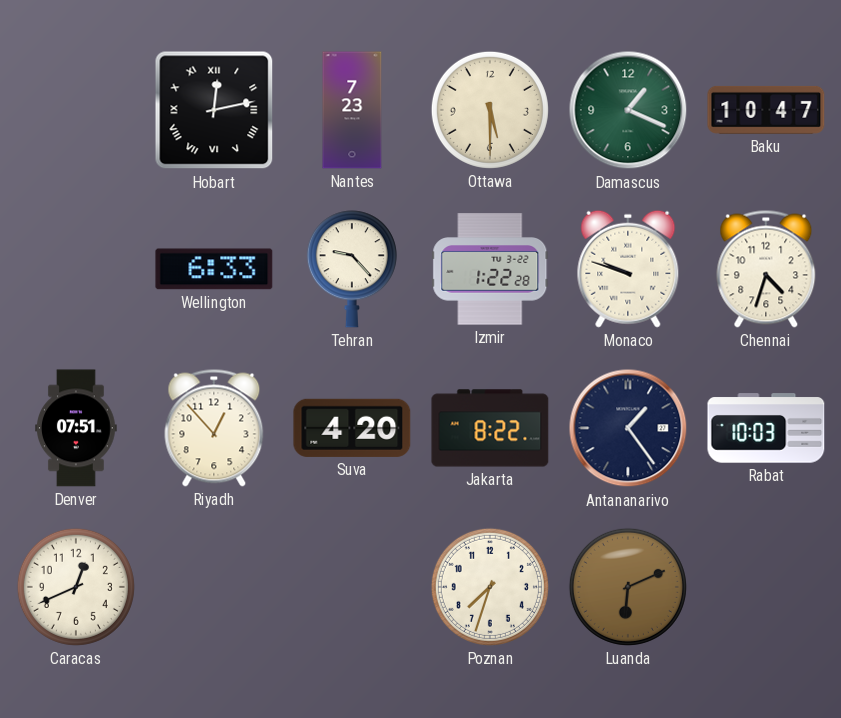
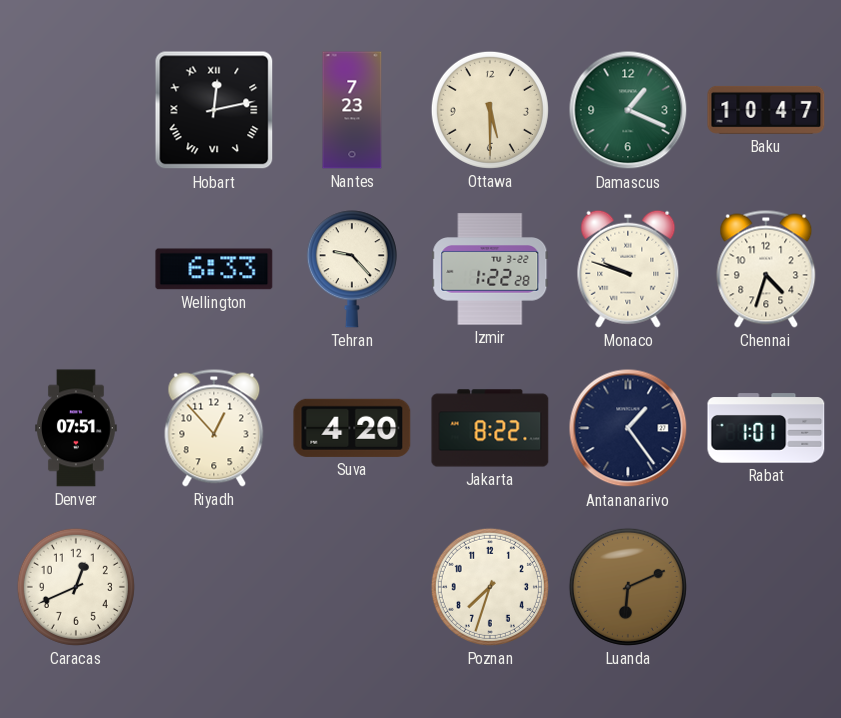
Rabat: 10:03 -> 1:01 (766, 428)
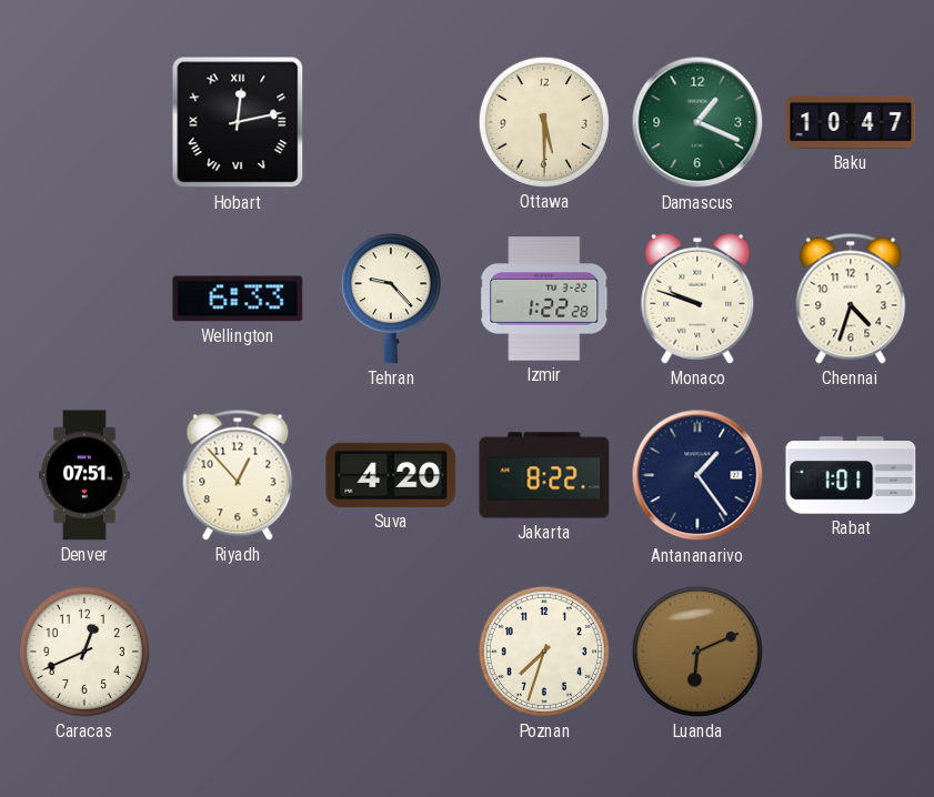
Nantes: 7:23 -> none (352, 110)
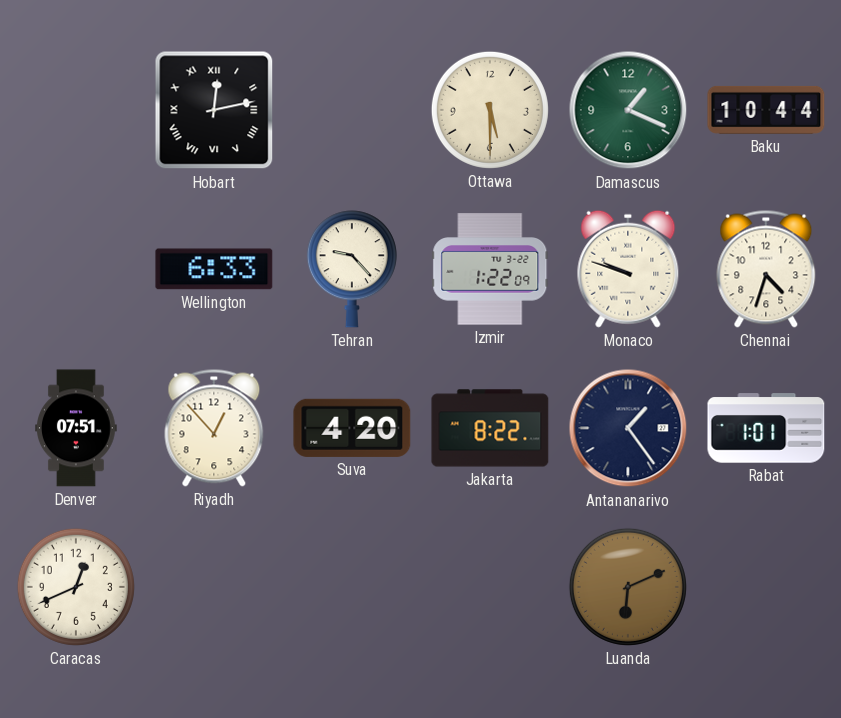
Baku: 10:47 -> 10:44 (766, 110)
Izmir: 1:22:28 -> 1:22:09 (490, 269)
Poznan: 7:33 -> none (544, 652)
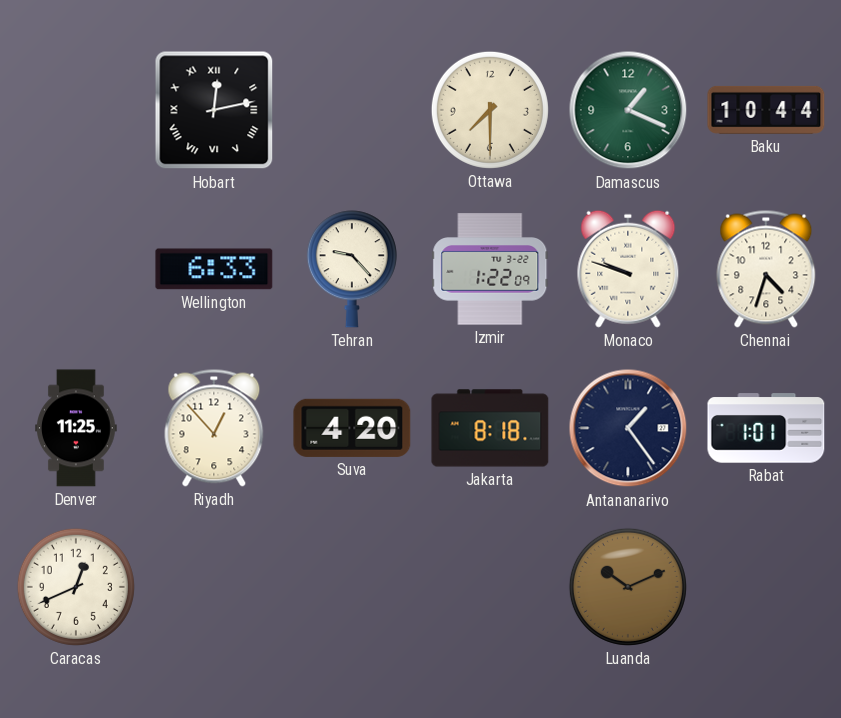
Ottawa: 5:30 -> 7:30 (490, 110)
Denver: 07:51 -> 11:25 (77, 428)
Jakarta: 8:22 -> 8:18 (490, 428)
Luanda: 6:11 -> 10:11 (628, 587)
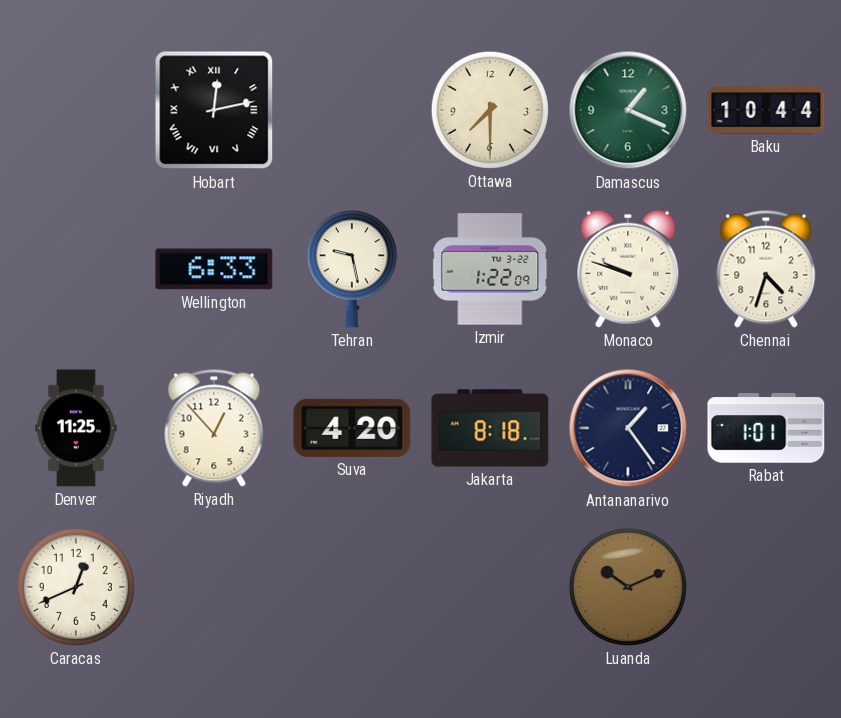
Tehran: 9:23 -> 9:28 (352, 269)
